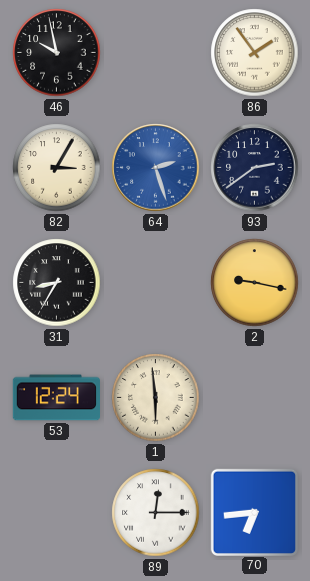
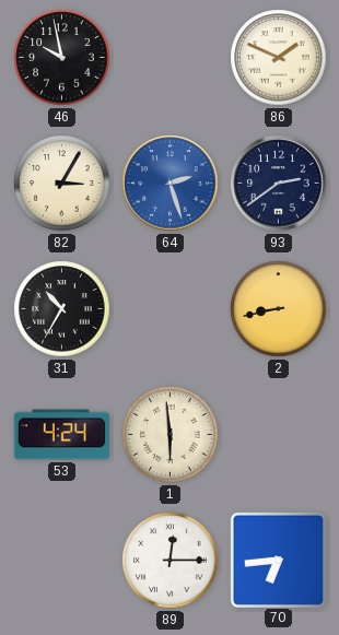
86: 1:54 -> 1:49 (279, 58)
31: 8:35 -> 10:35 (62, 309)
2: 9:17 -> 8:43 (279, 309)
53: 12:24 -> 4:24 (61, 435)
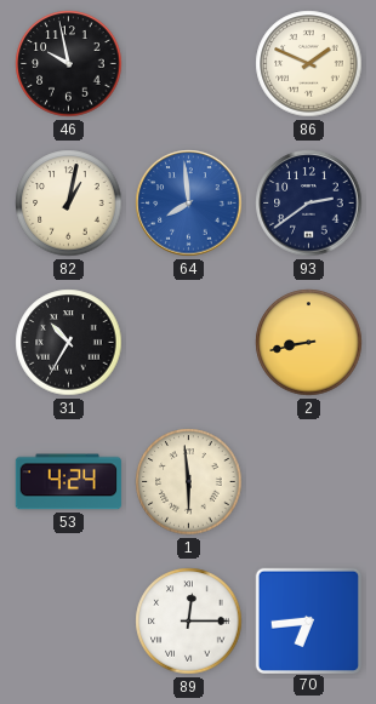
82: 3:05 -> 1:02 (69, 204)
64: 2:27 -> 7:59 (189, 204)
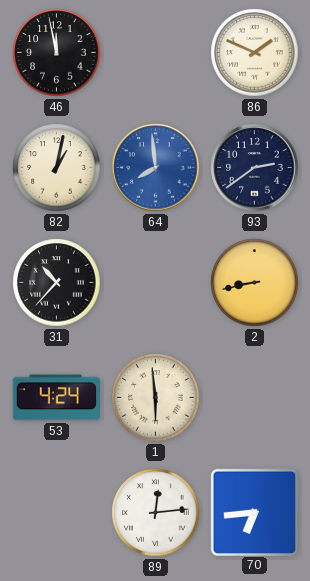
46: 9:58 -> 11:58 (57, 53)
31: 10:35 -> 10:37 (57, 283)
89: 12:15 -> 12:14 (156, 513)
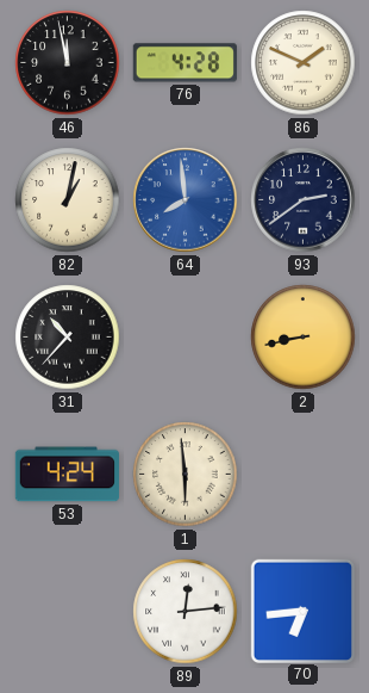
76: none -> 4:28 (185, 63)
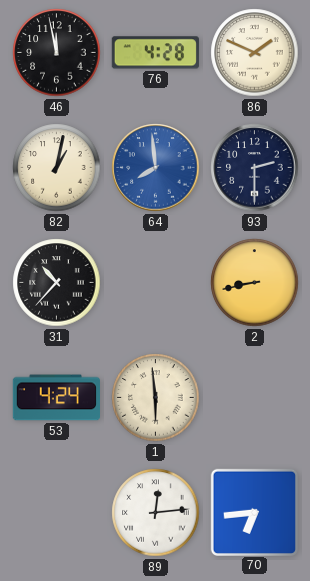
93: 2:39 -> 2:30 (255, 168)
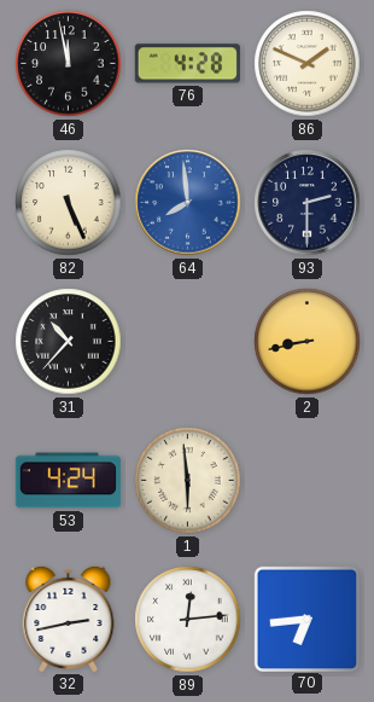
82: 1:02 -> 5:26 (69, 203)
32: none -> 2:43 (69, 619)
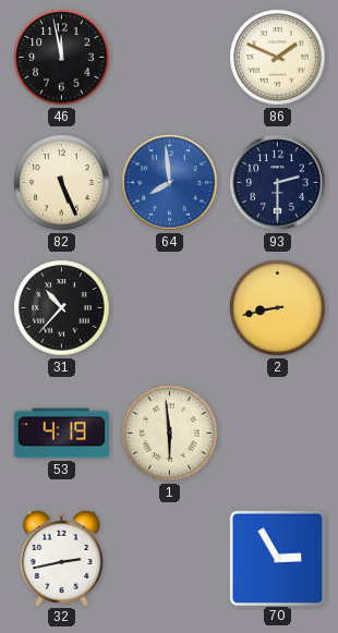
76: 4:28 -> none (187, 64)
53: 4:24 -> 4:19 (61, 434)
89: 12:14 -> none (188, 620)
70: 6:44 -> 2:55 (277, 558)
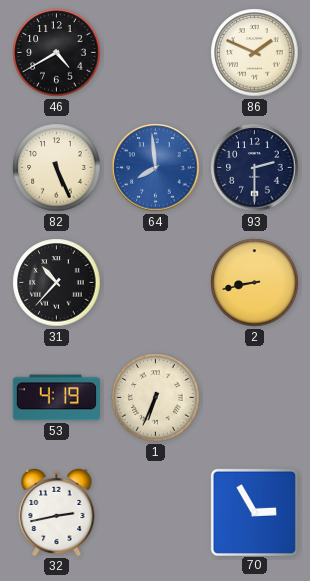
46: 11:58 -> 4:40 (57, 53)
1: 5:59 -> 6:34 (156, 398)
